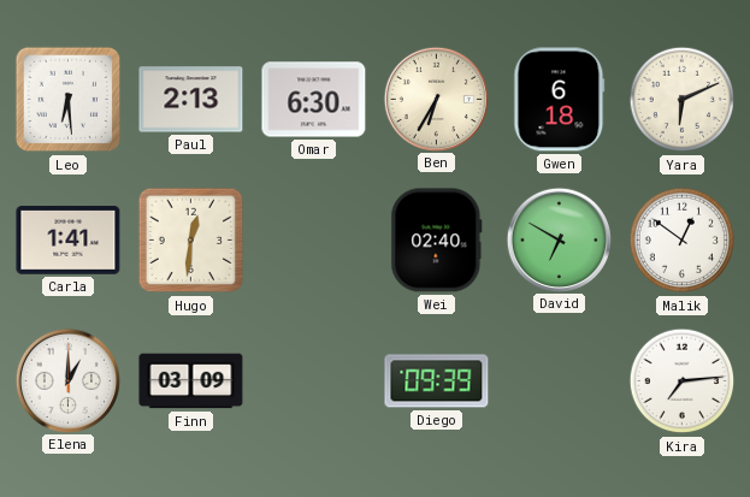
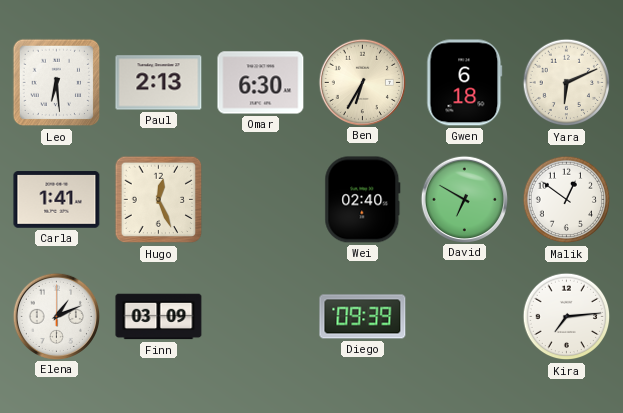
Hugo: 12:31 -> 12:26 (159, 200)
Elena: 1:00 -> 1:11 (56, 316)
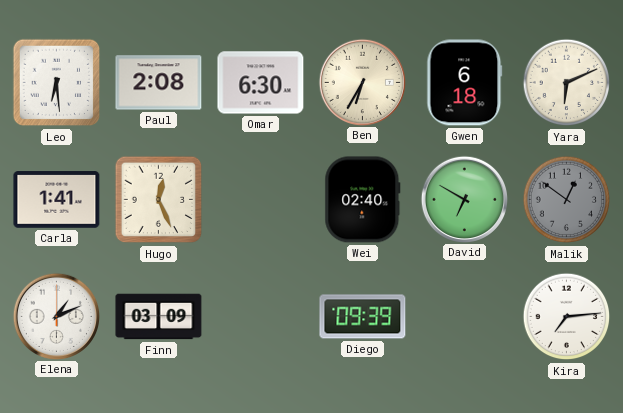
Paul: 2:13 -> 2:08 (159, 83)
Malik dial: white -> grey (567, 200)
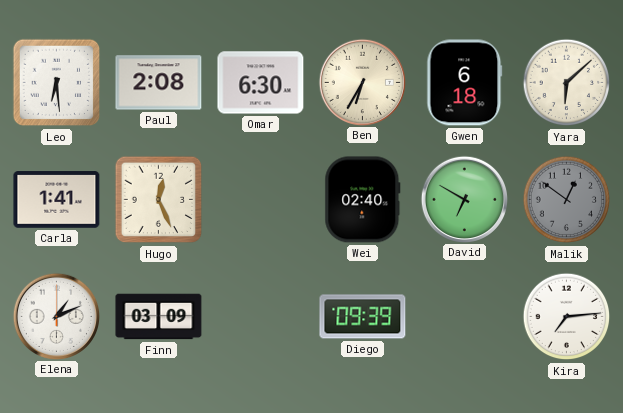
Yara: 6:11 -> 6:08 (567, 83)
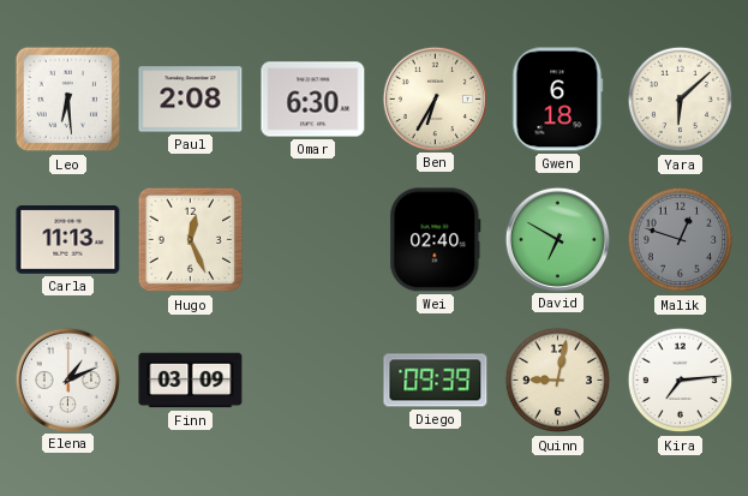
Carla: 1:41 -> 11:13 (68, 240)
Malik: 12:51 -> 12:48 (681, 240)
Quinn: none -> 9:02 (558, 381)
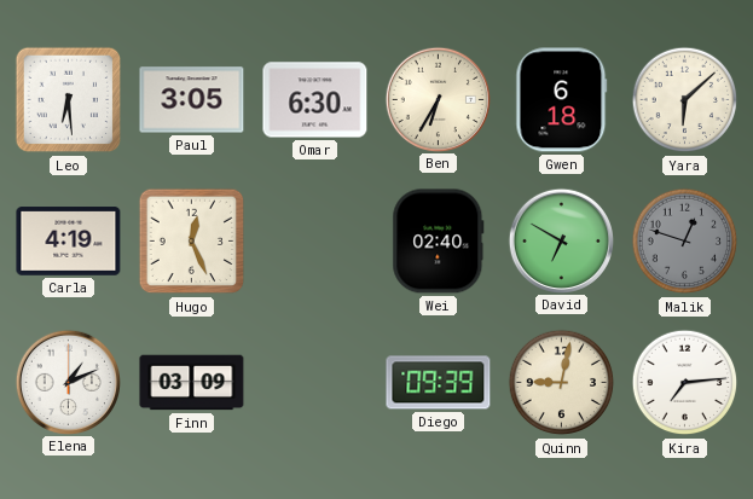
Paul: 2:08 -> 3:05 (192, 100)
Carla: 11:13 -> 4:19 (69, 242)
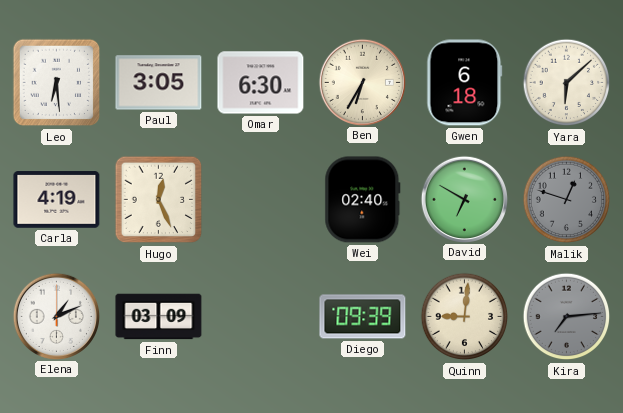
Quinn: 9:02 -> 9:01 (465, 317)
Kira dial: white -> grey (567, 317)
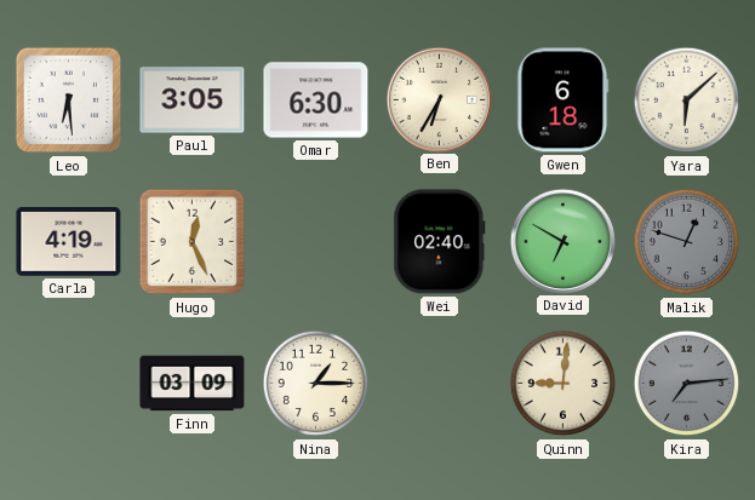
Elena: 1:11 -> none (56, 316)
Nina: none -> 1:15 (316, 384)
Diego: 09:39 -> none (363, 317)
